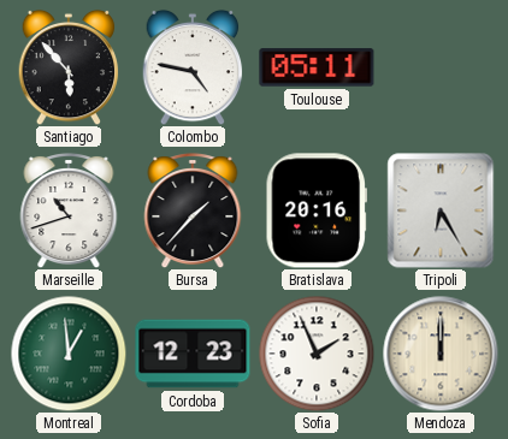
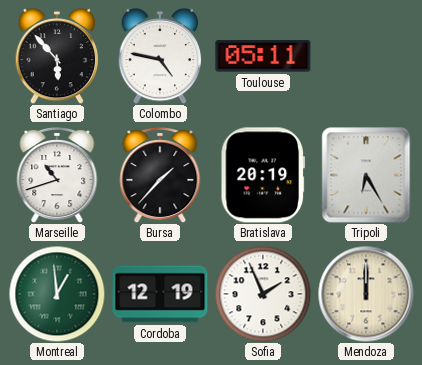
Bratislava: 20:16 -> 20:19 (262, 175)
Cordoba: 12:23 -> 12:19 (160, 294)
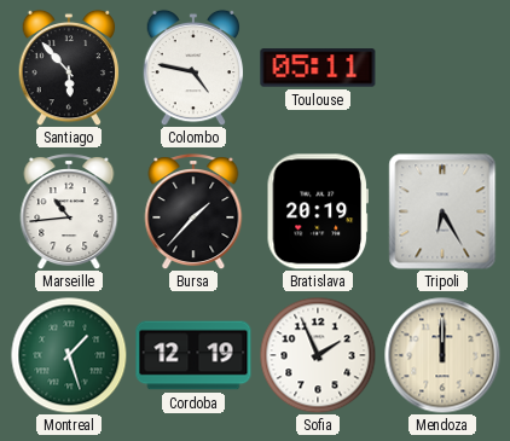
Marseille: 10:42 -> 10:44 (69, 213)
Montreal: 12:59 -> 1:27 (69, 355)
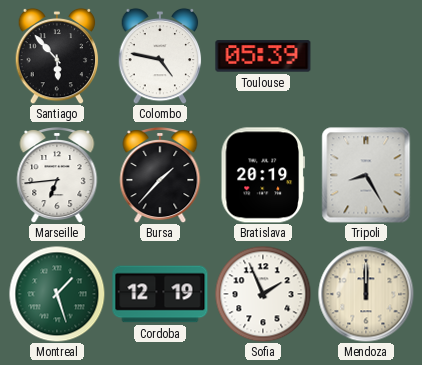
Toulouse: 05:11 -> 05:39 (263, 56)
Marseille: 10:44 -> 6:44 (57, 176)
Tripoli: 6:25 -> 8:25 (366, 175)
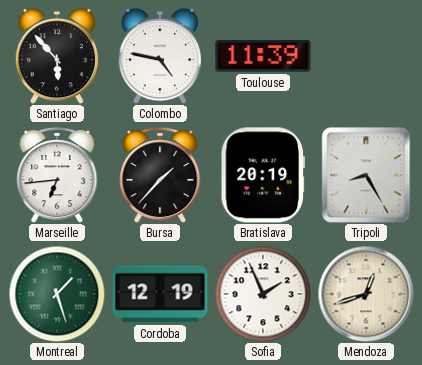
Toulouse: 05:39 -> 11:39 (263, 56)
Mendoza: 12:00 -> 12:42 (366, 294)
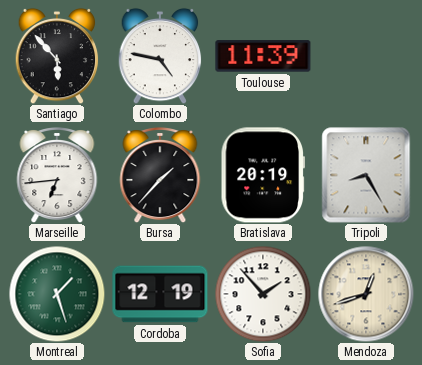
Sofia: 1:56 -> 1:53 (263, 294)
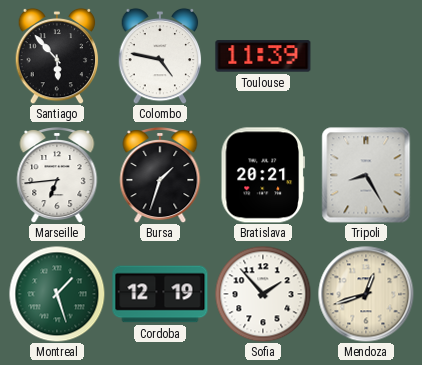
Bursa: 1:37 -> 1:33 (160, 176)
Bratislava: 20:19 -> 20:21 (262, 175)
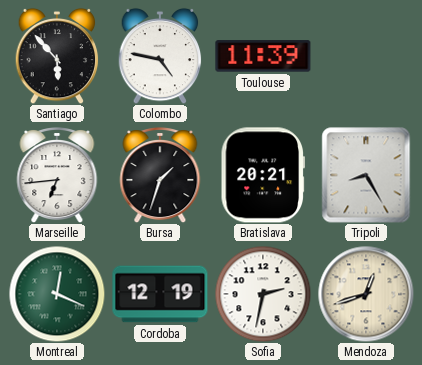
Montreal: 1:27 -> 12:19 (57, 294)
Sofia: 1:53 -> 2:32 (263, 294)
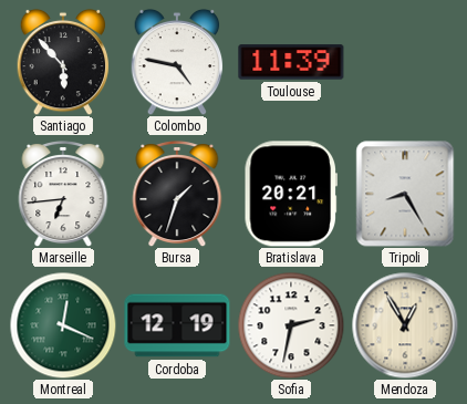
Mendoza: 12:42 -> 12:55 (405, 325)
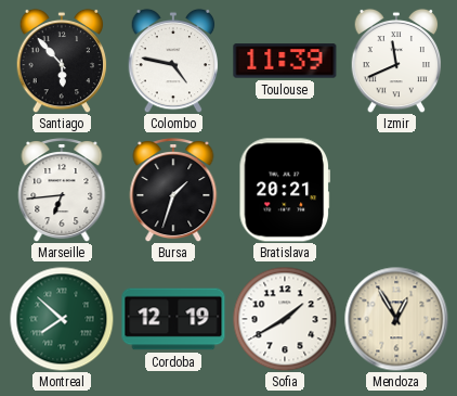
Izmir: none -> 11:41 (396, 61)
Tripoli: 8:25 -> none (405, 194)
Montreal: 12:19 -> 7:52 (62, 319)
Sofia: 2:32 -> 1:40 (285, 319)
